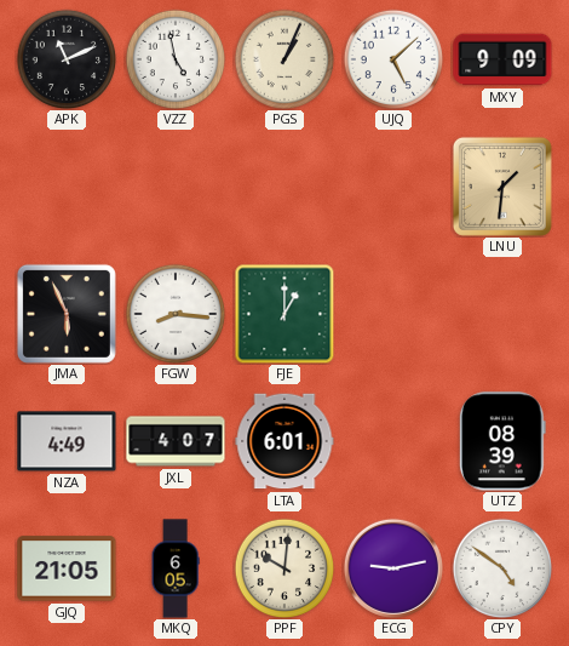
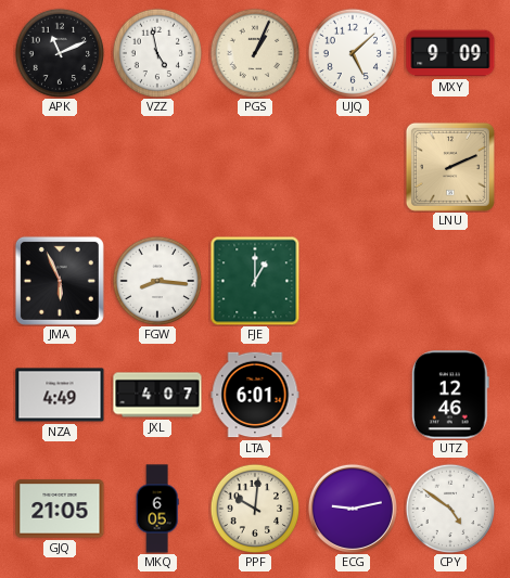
LNU: 1:31 -> 2:11 (450, 167)
UTZ: 08:39 -> 12:46 (450, 395)
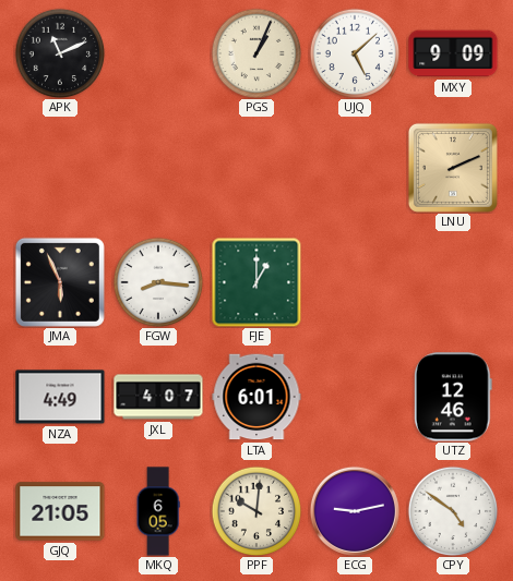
VZZ: 4:58 -> none (157, 53)
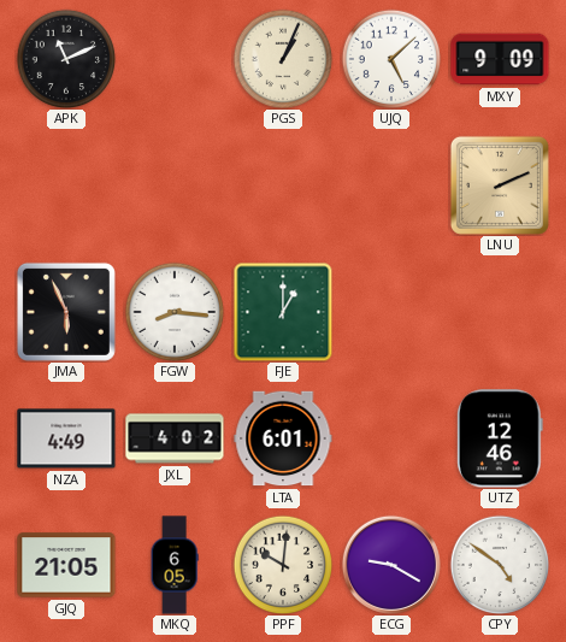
JXL: 4:07 -> 4:02 (175, 438)
ECG: 9:13 -> 9:20 (391, 565)
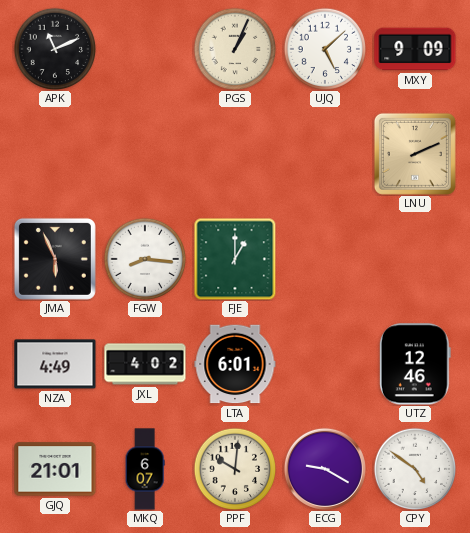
GJQ: 21:05 -> 21:01 (55, 469)
MKQ: 6:05 -> 6:07 (145, 469)
